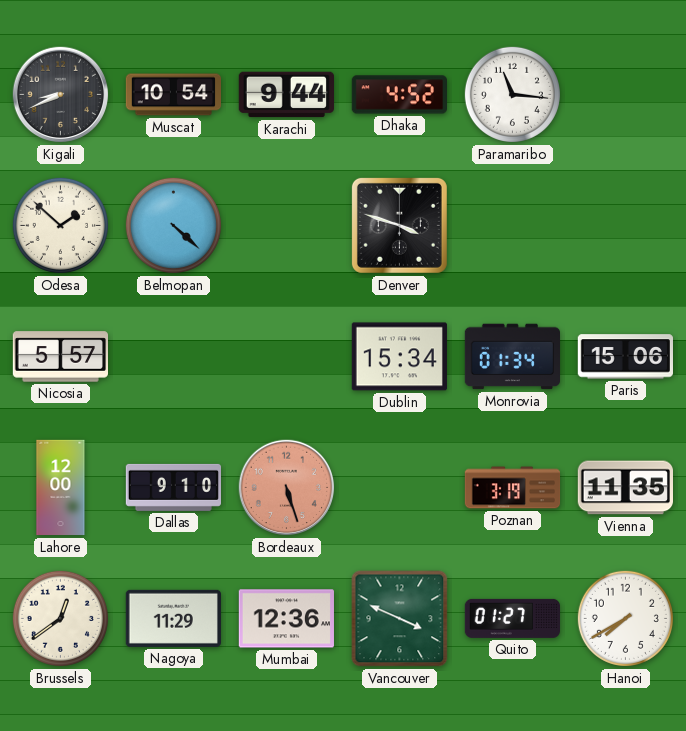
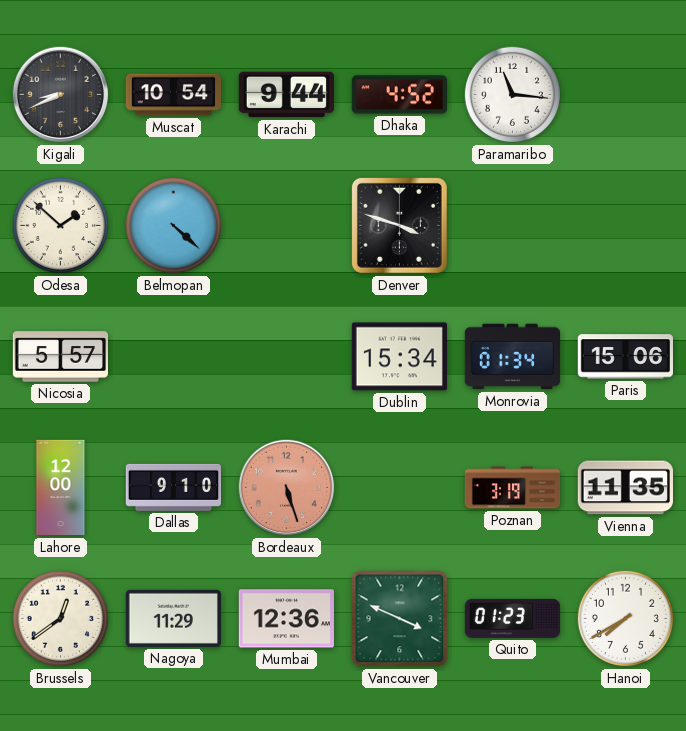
Quito: 01:27 -> 01:23 (512, 618)
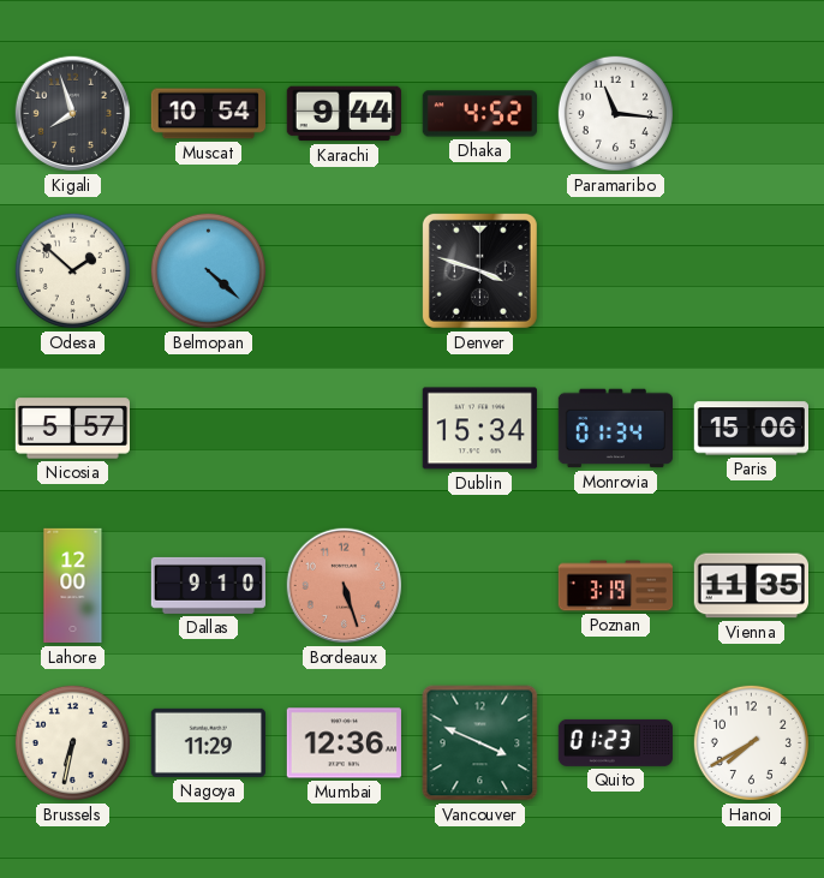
Kigali: 8:41 -> 7:57 (73, 114)
Brussels: 12:39 -> 6:32 (72, 742)
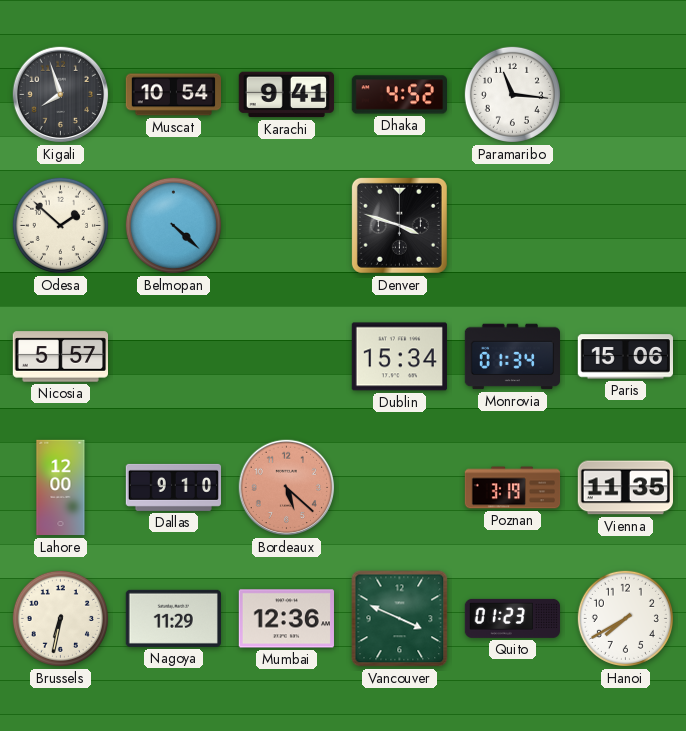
Karachi: 9:44 -> 9:41 (286, 95)
Bordeaux: 5:27 -> 5:22 (287, 488)
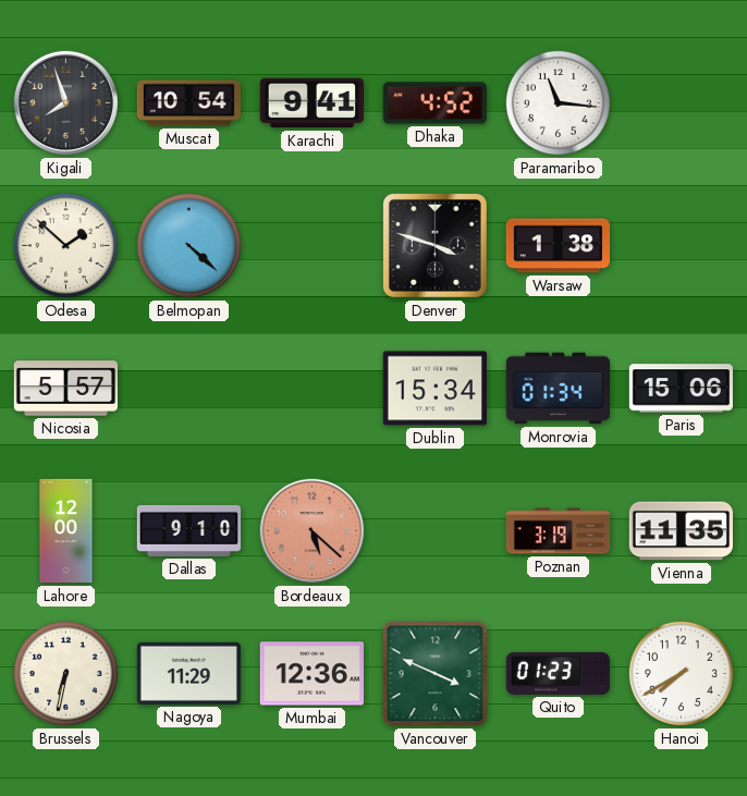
Warsaw: none -> 1:38 (558, 246)
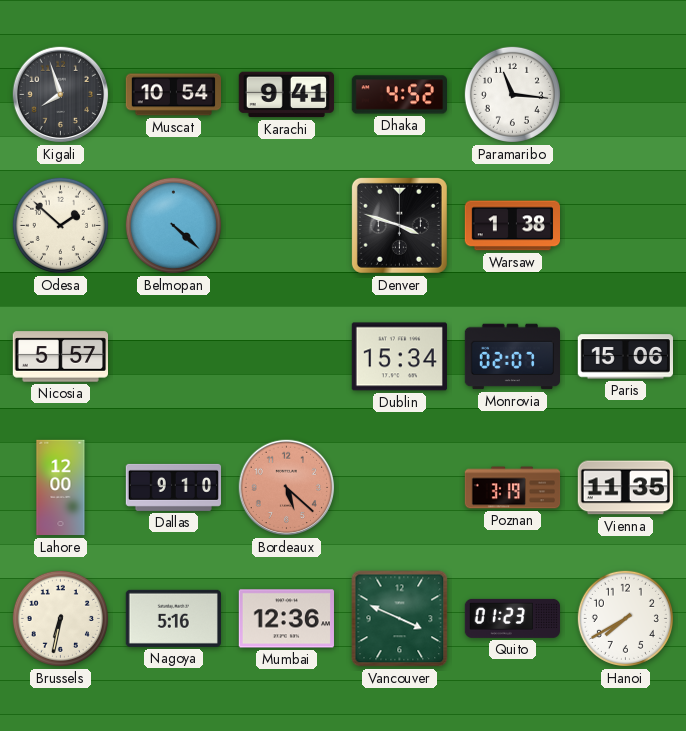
Monrovia: 01:34 -> 02:07 (512, 357)
Nagoya: 11:29 -> 5:16 (173, 618)
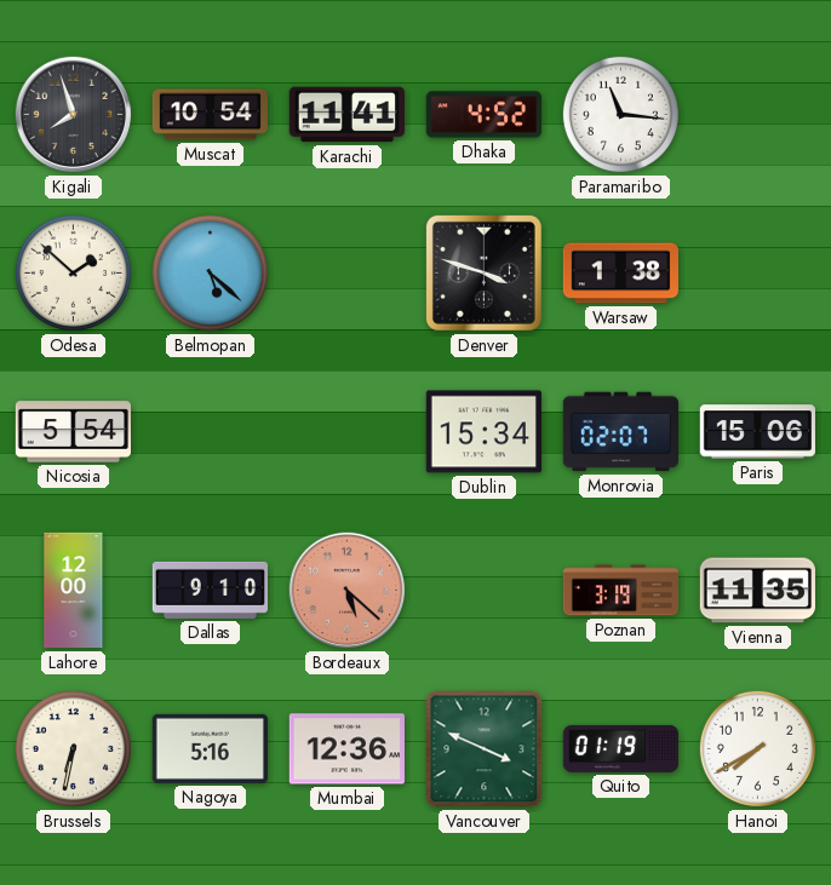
Karachi: 9:41 -> 11:41 (346, 115)
Belmopan: 4:22 -> 5:22 (210, 272)
Nicosia: 5:57 -> 5:54 (73, 432)
Quito: 01:23 -> 01:19 (620, 748)
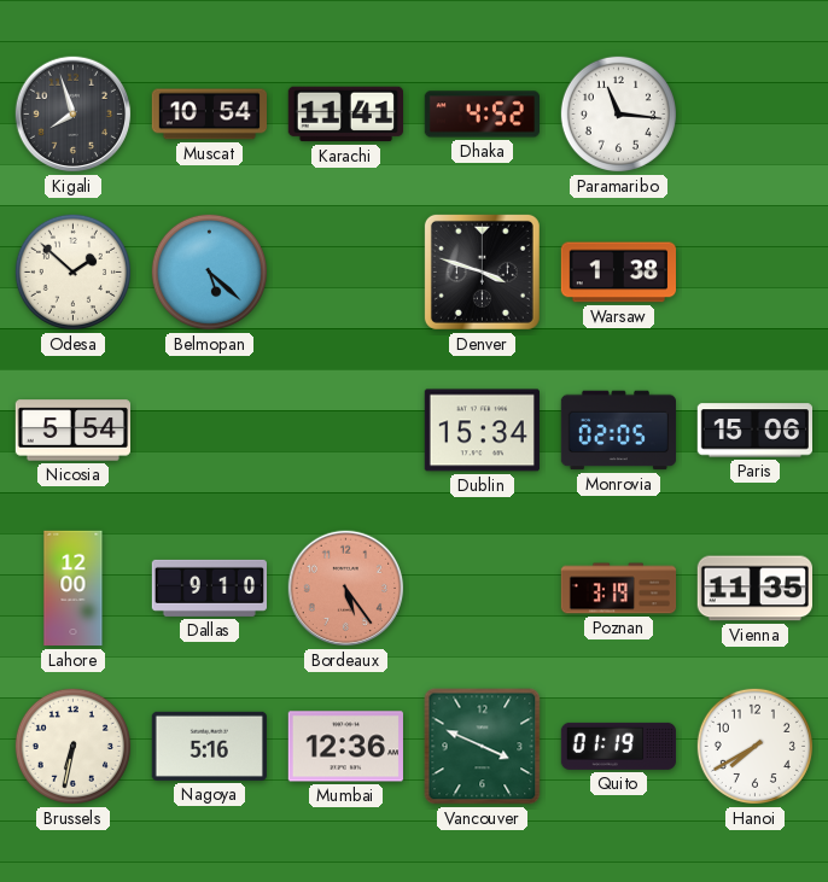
Monrovia: 02:07 -> 02:05 (618, 431)
Bordeaux: 5:22 -> 5:24 (346, 589)
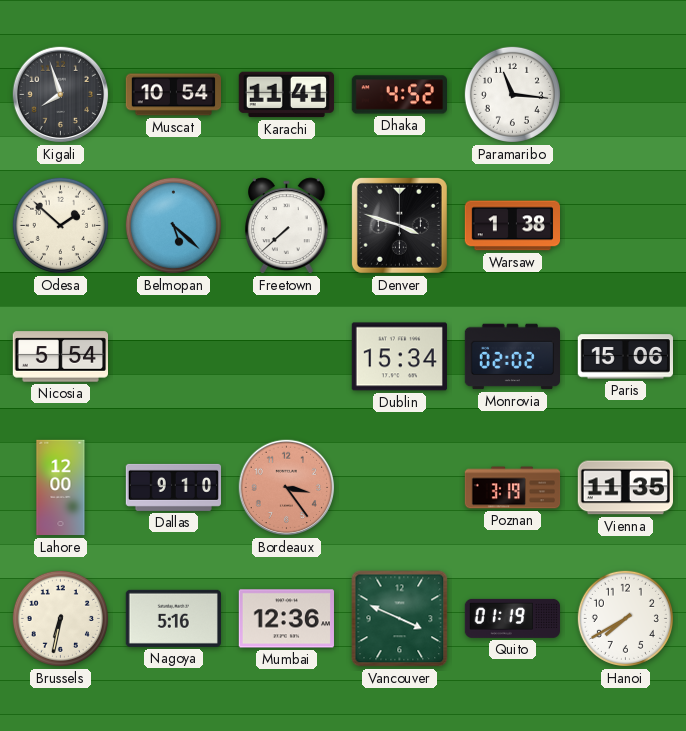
Freetown: none -> 7:38 (287, 226)
Monrovia: 02:05 -> 02:02 (512, 357)
Bordeaux: 5:24 -> 3:24 (287, 488)
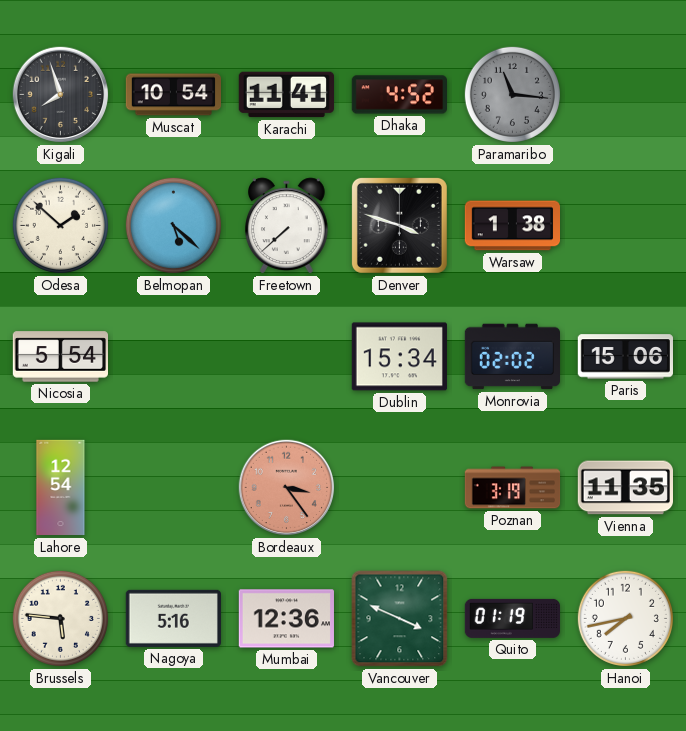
Paramaribo dial: white -> grey (512, 94)
Lahore: 12:00 -> 12:54 (61, 488)
Dallas: 9:10 -> none (173, 487)
Brussels: 6:32 -> 5:46 (60, 618)
Hanoi: 7:40 -> 7:43 (625, 618)
